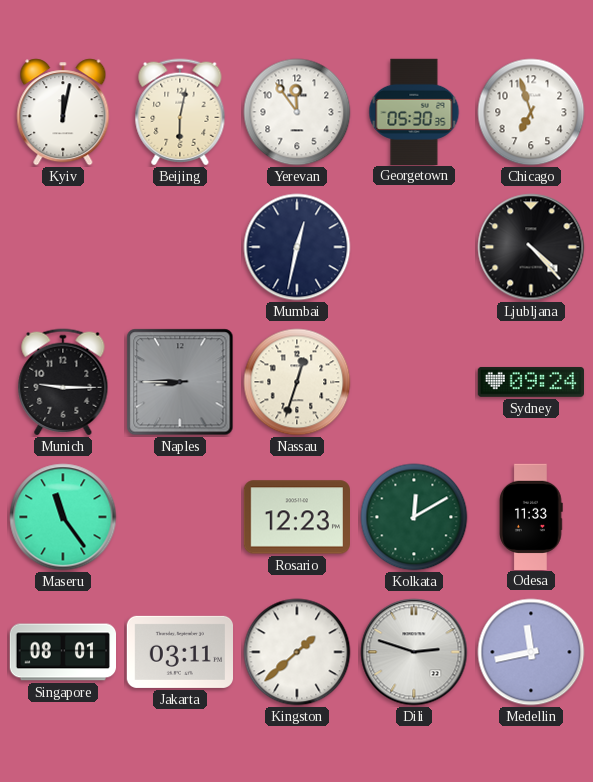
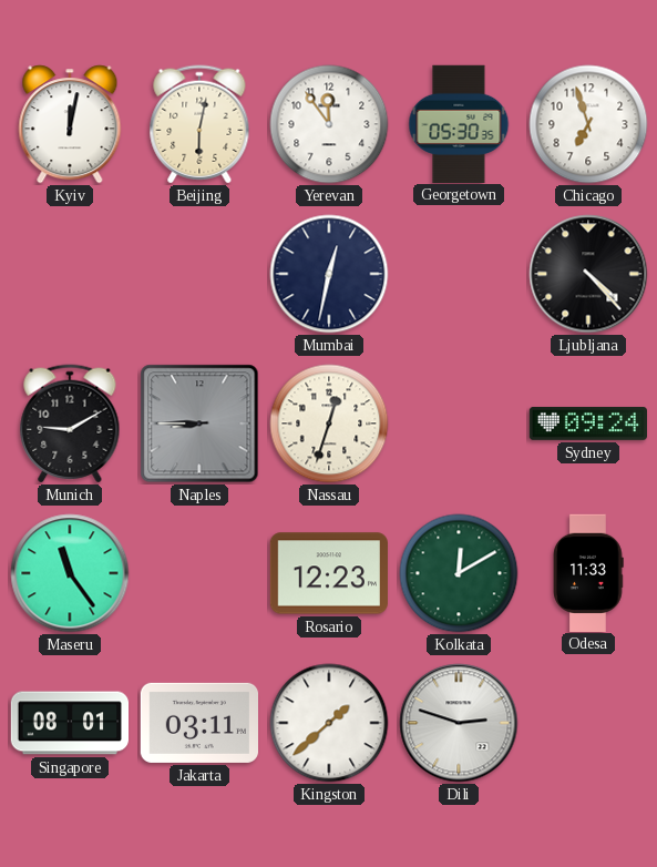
Munich: 9:15 -> 9:10 (70, 424)
Medellin: 11:43 -> none (531, 652)
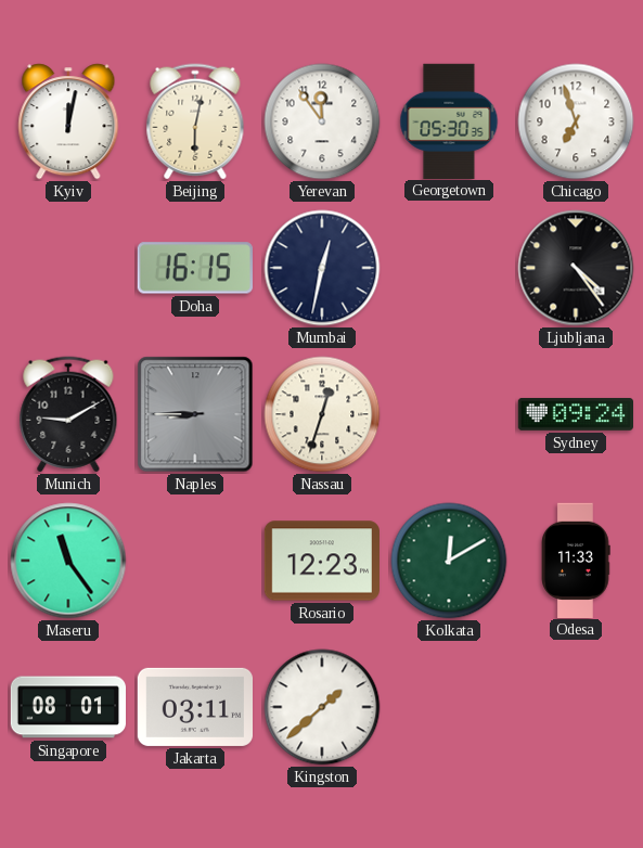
Doha: none -> 16:15 (195, 268)
Ljubljana: 4:23 -> 4:24 (576, 268)
Dili: 2:48 -> none (459, 723)
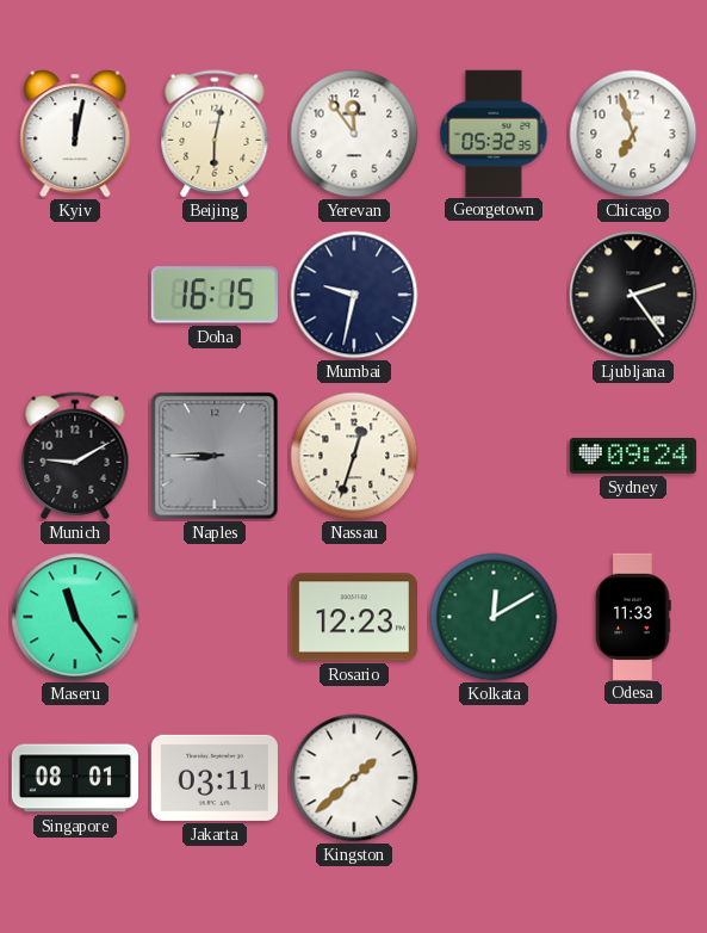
Georgetown: 05:30 -> 05:32 (494, 132)
Mumbai: 12:32 -> 9:32 (354, 295)
Ljubljana: 4:24 -> 2:24 (633, 295)
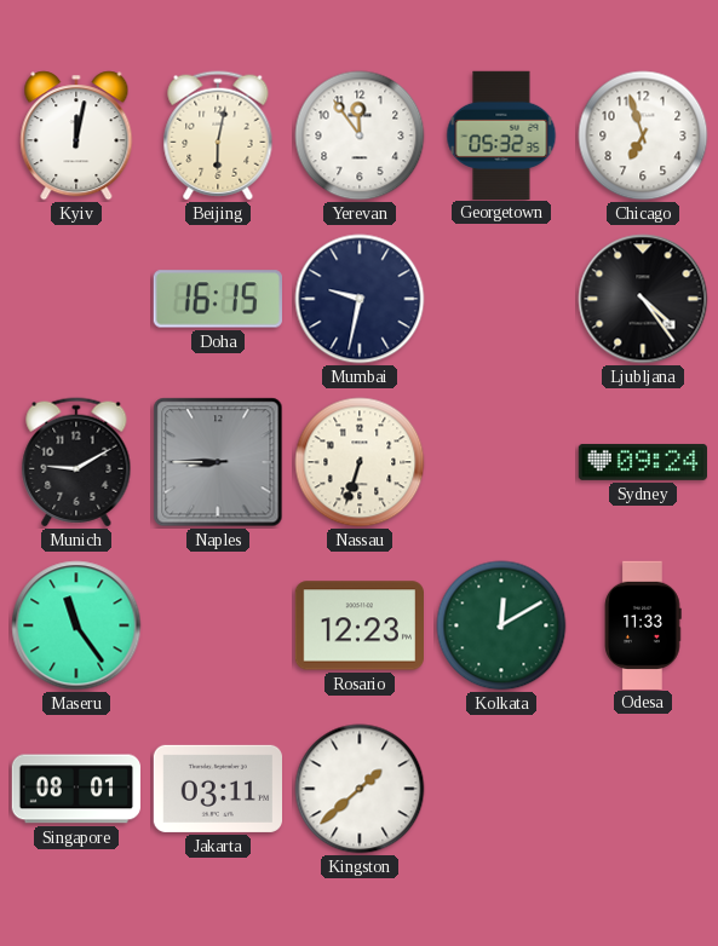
Ljubljana: 2:24 -> 4:24 (643, 299)
Nassau: 12:33 -> 6:33 (360, 462)
